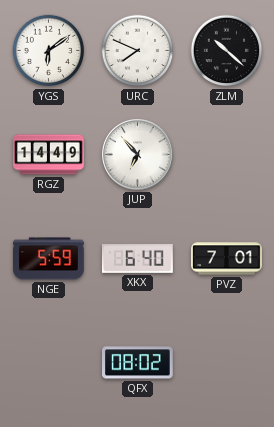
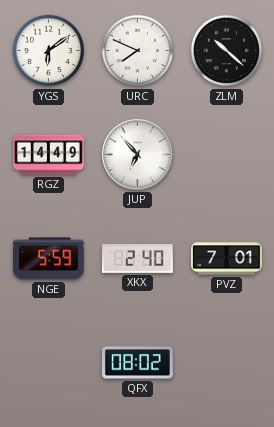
XKX: 6:40 -> 2:40 (137, 258)
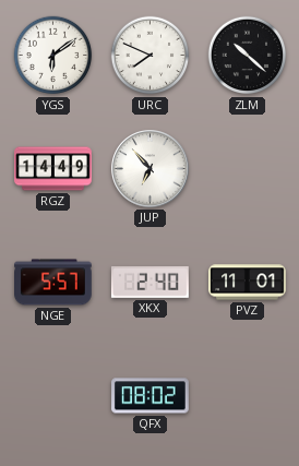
NGE: 5:59 -> 5:57 (53, 283)
PVZ: 7:01 -> 11:01 (248, 283)
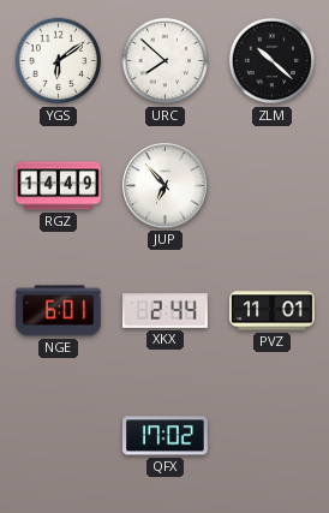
URC: 7:49 -> 7:52 (166, 61)
NGE: 5:57 -> 6:01 (59, 311)
XKX: 2:40 -> 2:44 (164, 310)
QFX: 08:02 -> 17:02 (166, 436)
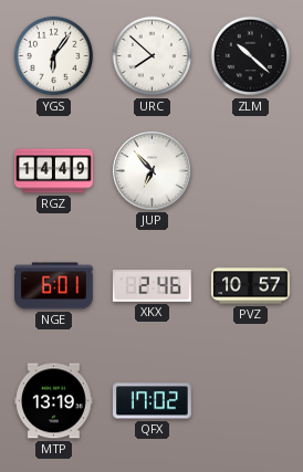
YGS: 6:09 -> 6:06 (54, 56)
XKX: 2:44 -> 2:46 (151, 285)
PVZ: 11:01 -> 10:57 (251, 286)
MTP: none -> 13:19 (54, 401)
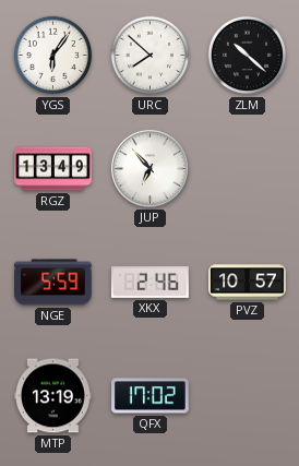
RGZ: 14:49 -> 13:49 (53, 169)
NGE: 6:01 -> 5:59 (53, 283)
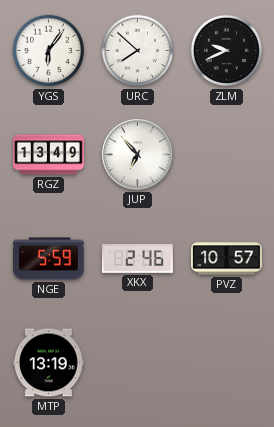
ZLM: 10:22 -> 9:41 (227, 51)
QFX: 17:02 -> none (151, 396)
